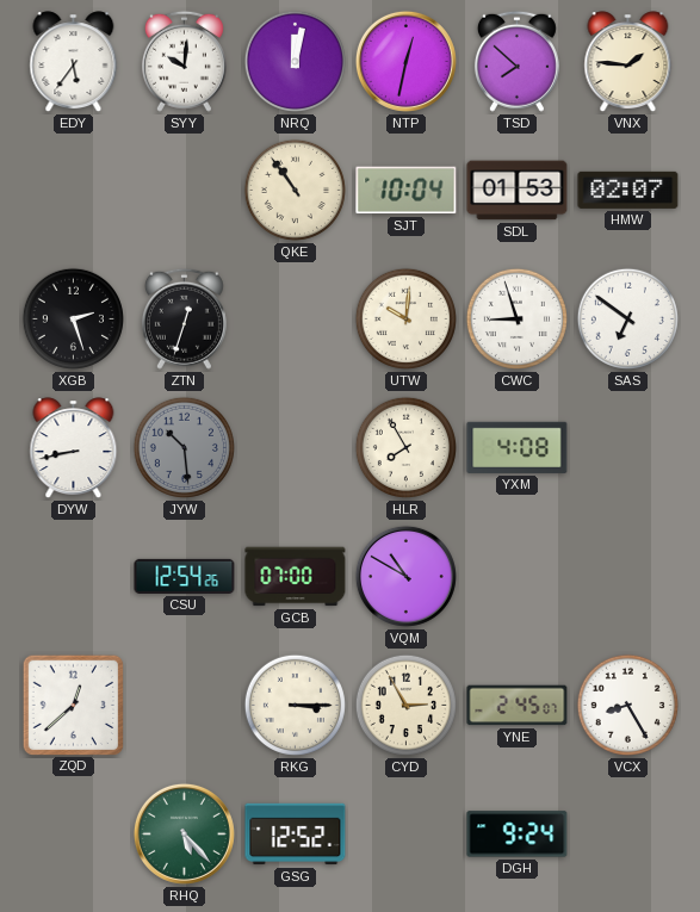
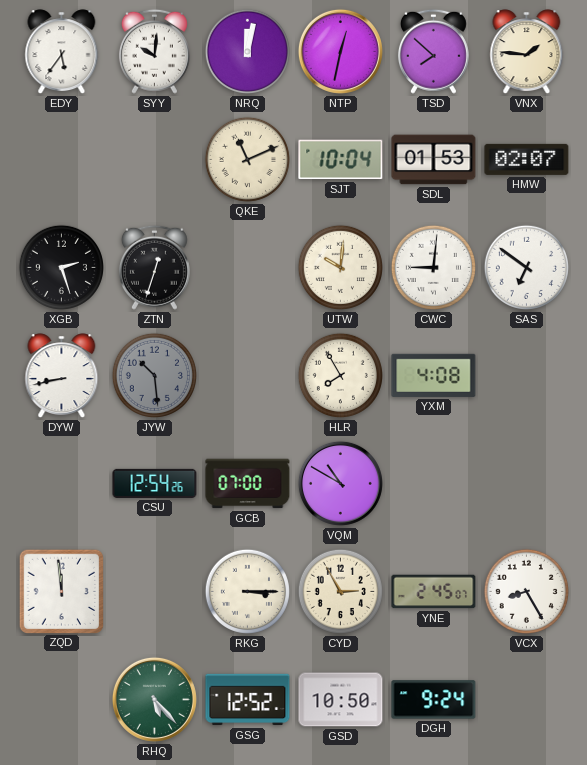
QKE: 10:54 -> 11:11 (247, 159)
CWC: 8:57 -> 9:01 (433, 267)
ZQD: 12:38 -> 11:59 (61, 591)
GSD: none -> 10:50 (341, 700)
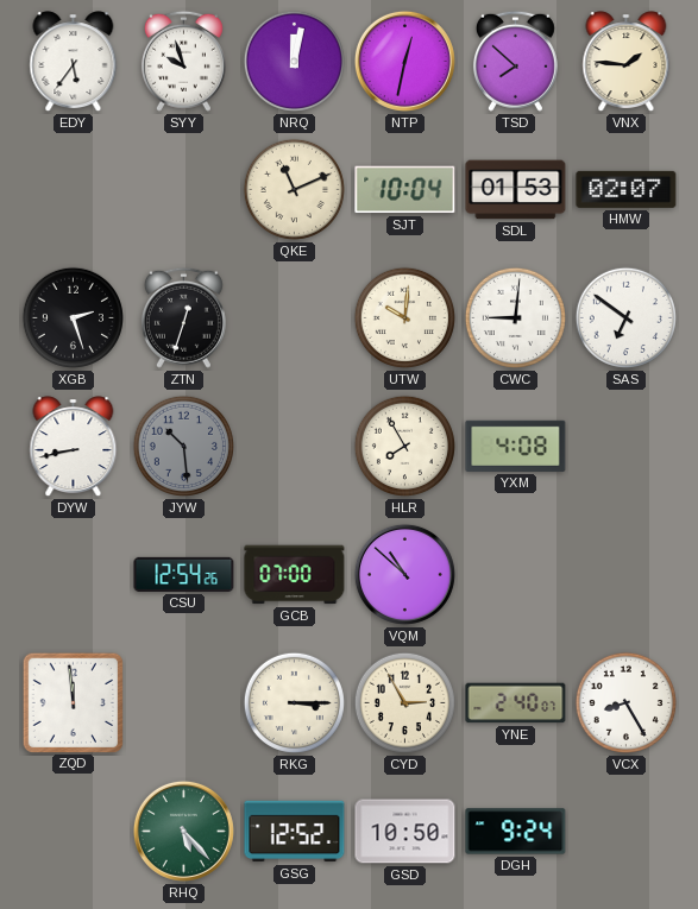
SYY: 10:01 -> 9:57 (183, 61)
VQM: 10:50 -> 10:52 (404, 574)
YNE: 2:45 -> 2:40 (516, 703)
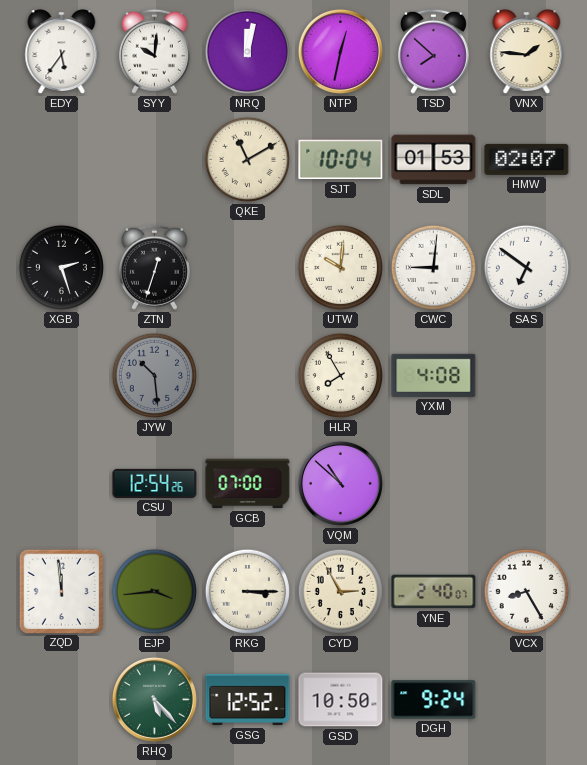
SYY: 9:57 -> 10:01 (154, 51)
QKE: 11:11 -> 11:10 (247, 159)
DYW: 8:43 -> none (74, 447)
EJP: none -> 3:44 (154, 591)
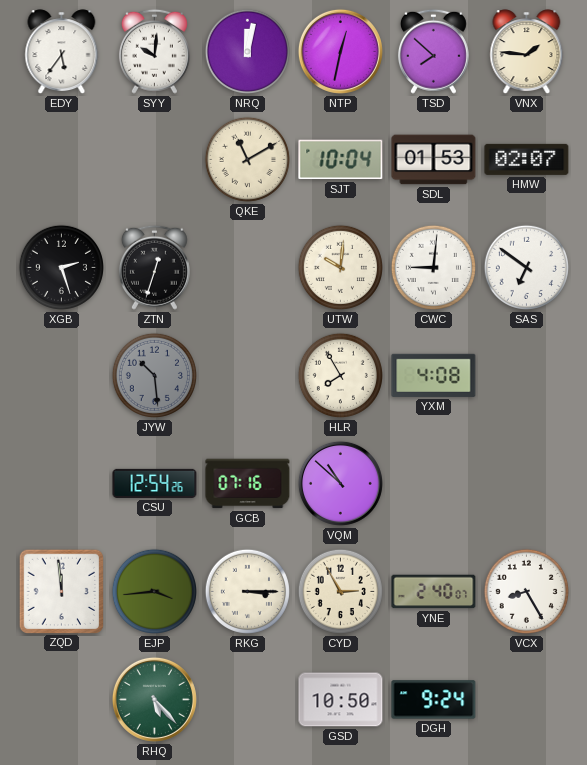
GCB: 07:00 -> 07:16 (248, 484)
GSG: 12:52 -> none (248, 700)
